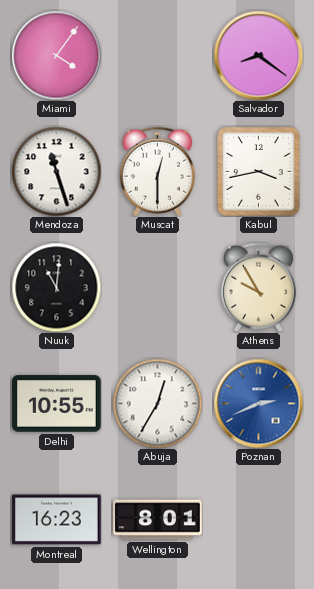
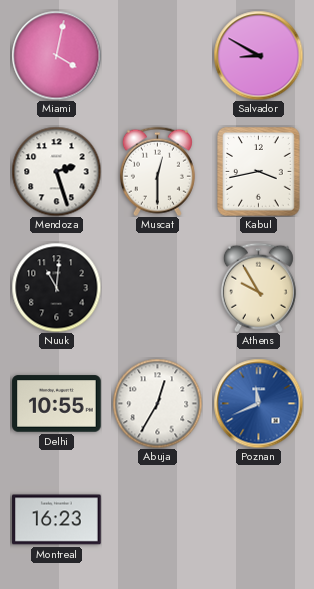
Miami: 4:06 -> 4:02 (56, 55)
Salvador: 8:21 -> 8:50 (258, 55)
Mendoza: 11:27 -> 2:27 (56, 171)
Poznan: 2:41 -> 11:41 (258, 403)
Wellington: 8:01 -> none (158, 520)
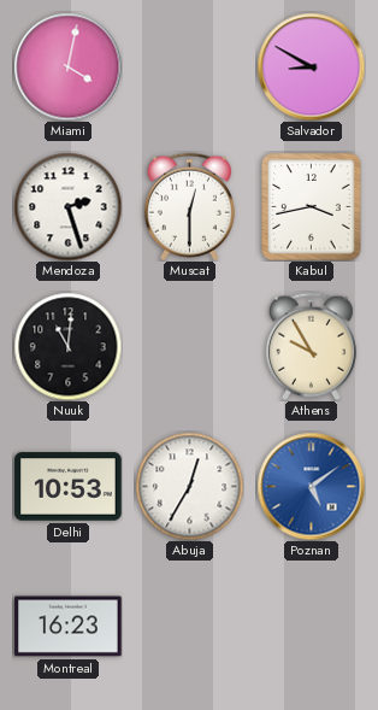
Delhi: 10:55 -> 10:53 (69, 487)
Poznan: 11:41 -> 5:09 (311, 486)
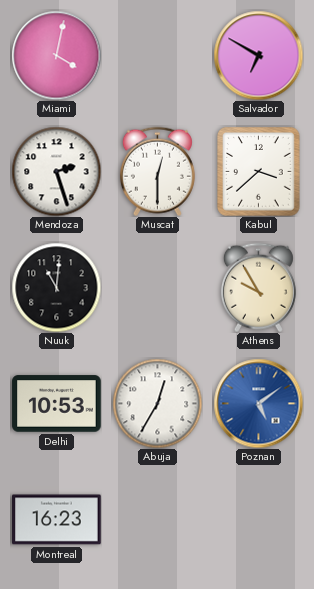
Salvador: 8:50 -> 6:50 (258, 55)
Kabul: 3:43 -> 3:38 (259, 172)
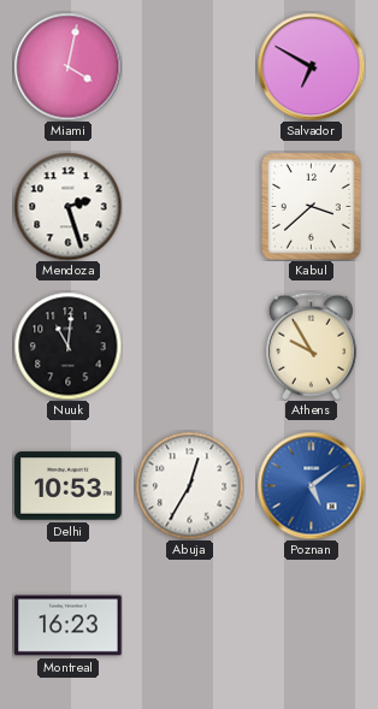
Muscat: 12:30 -> none (157, 171)
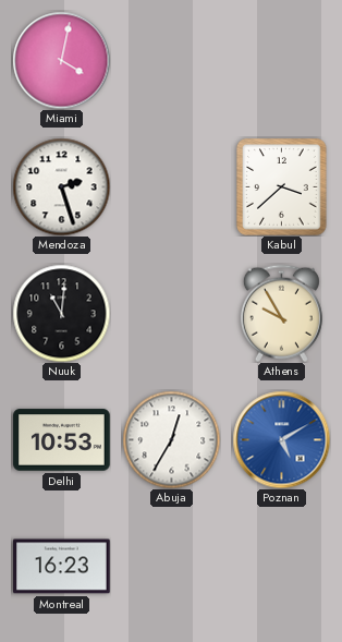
Salvador: 6:50 -> none (311, 66)
Poznan: 5:09 -> 5:10 (281, 439)
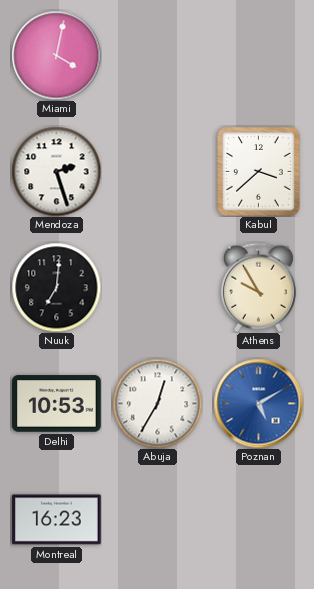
Nuuk: 11:01 -> 7:01 (56, 287)
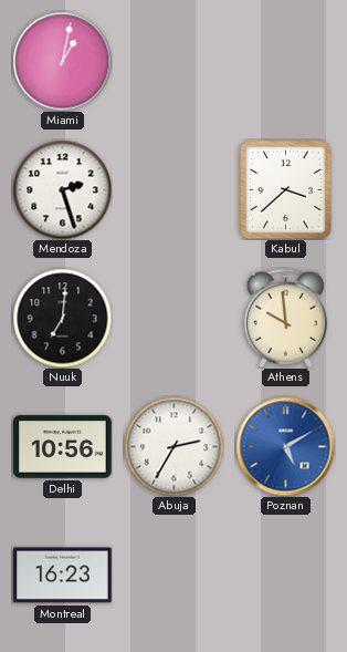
Miami: 4:02 -> 1:02 (62, 61)
Athens: 9:55 -> 9:59 (285, 318)
Delhi: 10:53 -> 10:56 (63, 447)
Abuja: 12:35 -> 2:35 (173, 446)
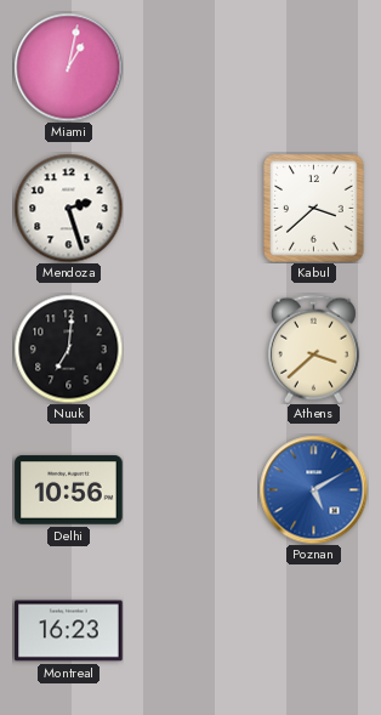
Athens: 9:59 -> 3:38 (313, 348)
Abuja: 2:35 -> none (173, 446)
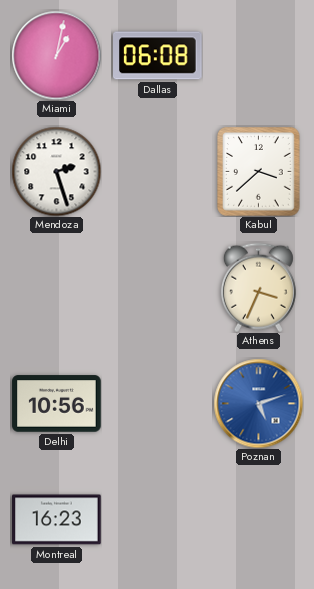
Dallas: none -> 06:08 (158, 56)
Nuuk: 7:01 -> none (68, 348)
Athens: 3:38 -> 3:34 (258, 287)
Poznan: 5:10 -> 5:12 (258, 403)
